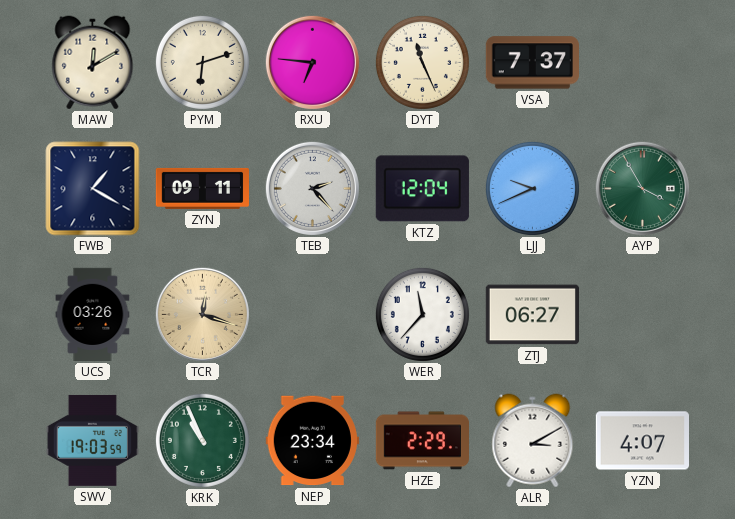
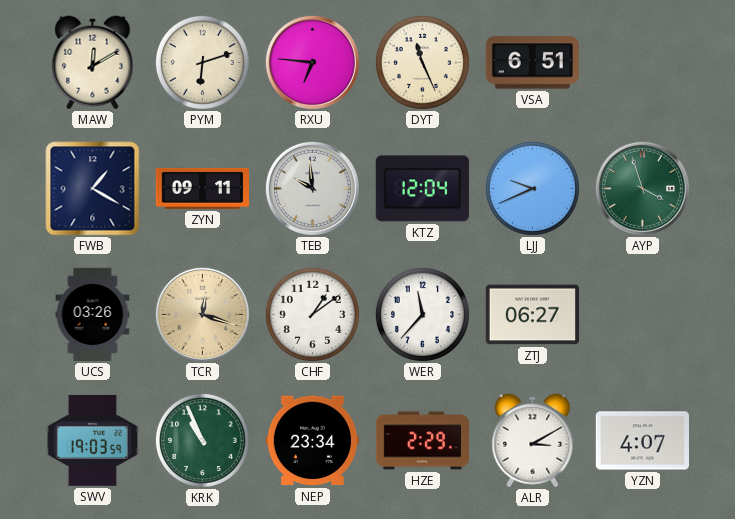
VSA: 7:37 -> 6:51 (532, 63)
TEB: 2:23 -> 9:59 (312, 188)
AYP: 3:55 -> 3:57 (642, 188)
CHF: none -> 1:09 (312, 314)
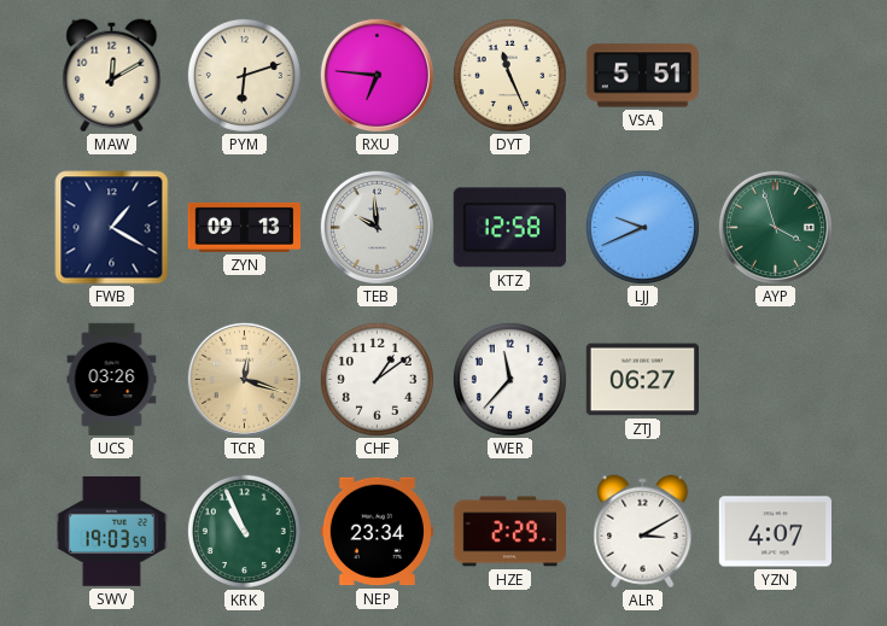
VSA: 6:51 -> 5:51 (642, 76)
ZYN: 09:11 -> 09:13 (244, 227)
KTZ: 12:04 -> 12:58 (509, 228)
